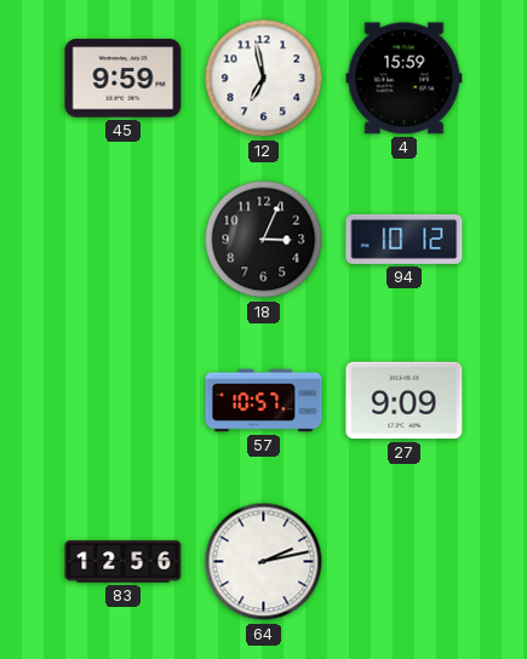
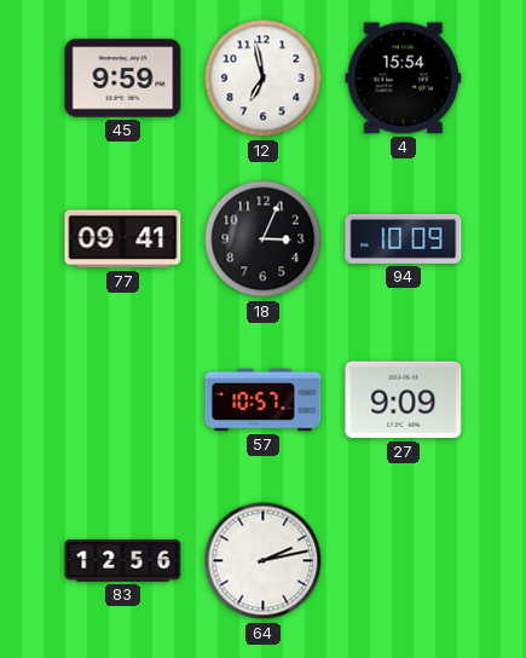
4: 15:59 -> 15:54 (404, 79)
77: none -> 09:41 (123, 239)
94: 10:12 -> 10:09 (404, 238)
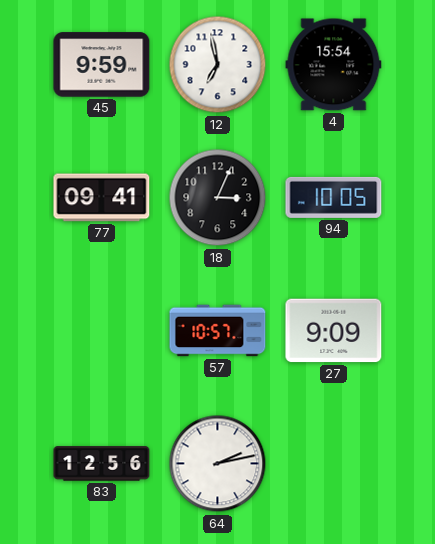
94: 10:09 -> 10:05 (334, 197)
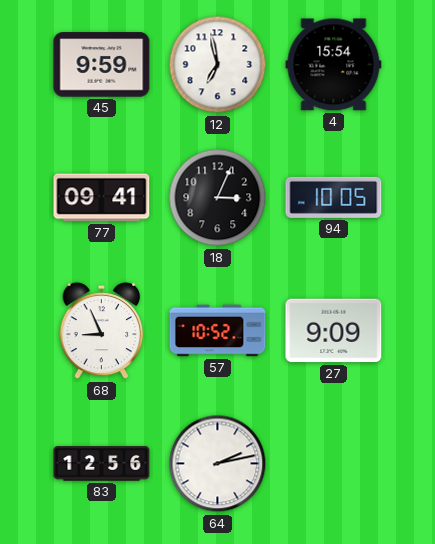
68: none -> 8:56 (102, 331)
57: 10:57 -> 10:52 (218, 331)
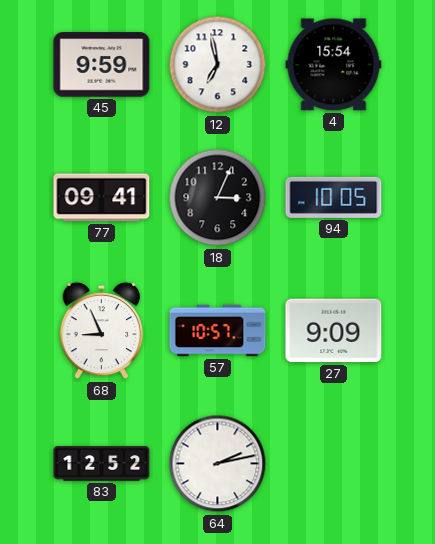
57: 10:52 -> 10:57 (218, 331)
83: 12:56 -> 12:52 (102, 464)
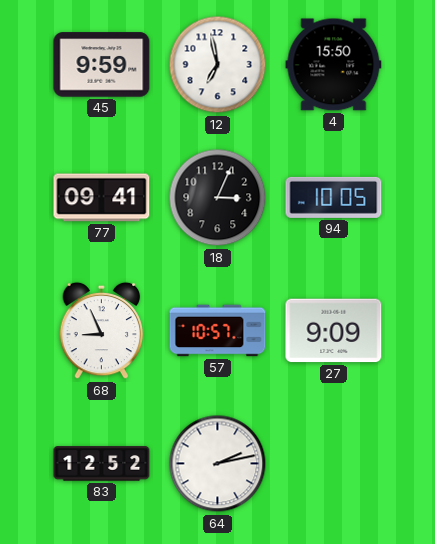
4: 15:54 -> 15:50 (334, 65)
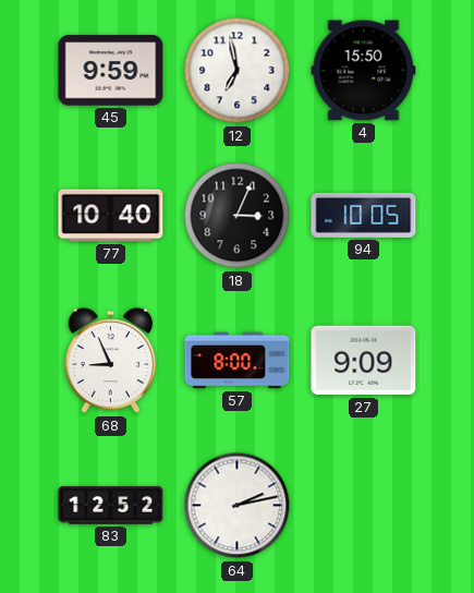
77: 09:41 -> 10:40 (111, 216)
57: 10:57 -> 8:00 (238, 361)
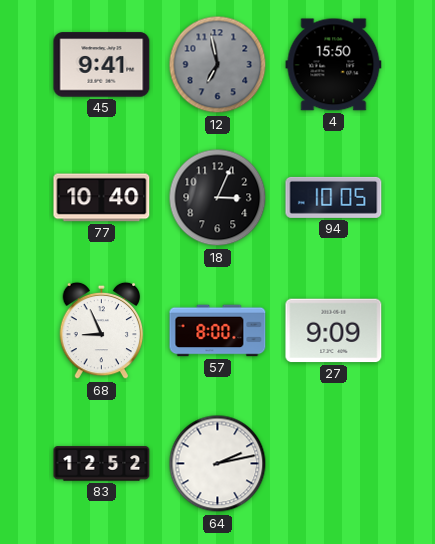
45: 9:59 -> 9:41 (102, 65)
12 dial: white -> grey (218, 65)
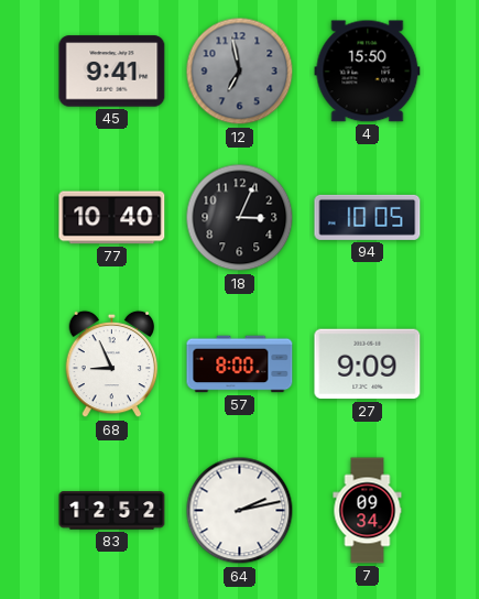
7: none -> 09:34 (368, 511)
